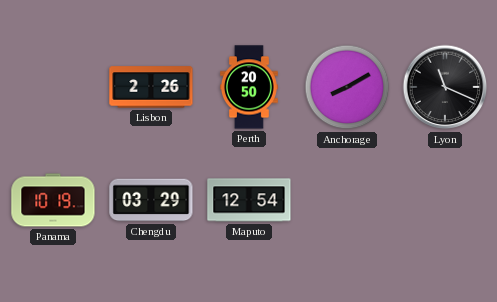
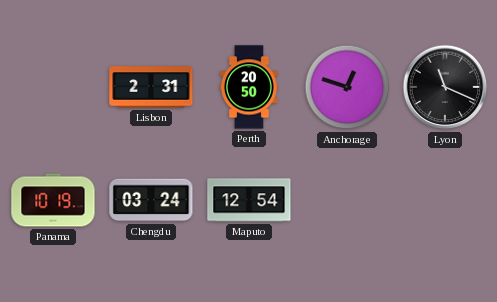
Lisbon: 2:26 -> 2:31 (151, 87)
Anchorage: 8:10 -> 12:48 (347, 87)
Chengdu: 03:29 -> 03:24 (151, 200)
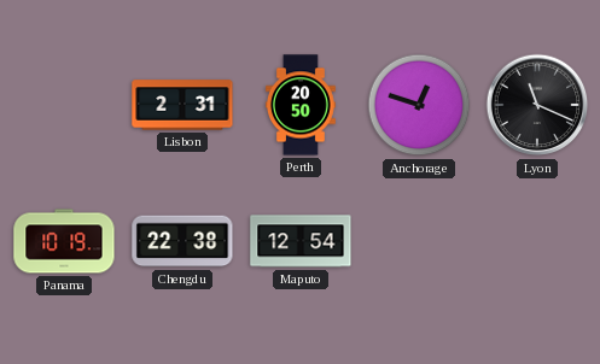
Chengdu: 03:24 -> 22:38 (182, 241)
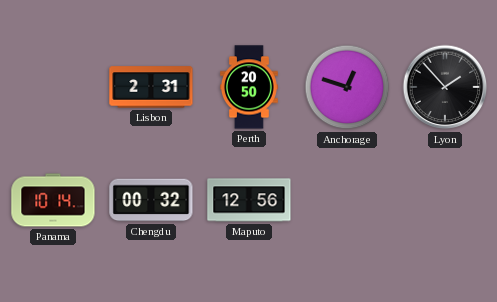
Lyon: 11:19 -> 1:53 (445, 87)
Panama: 10:19 -> 10:14 (53, 200)
Chengdu: 22:38 -> 00:32 (151, 200)
Maputo: 12:54 -> 12:56 (249, 200)
